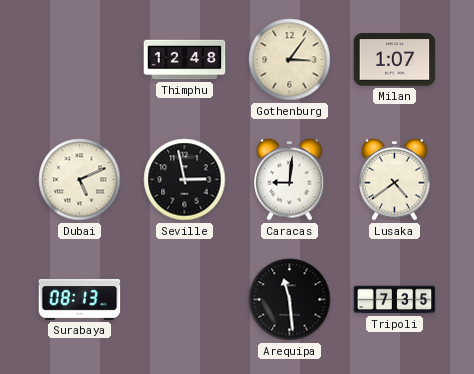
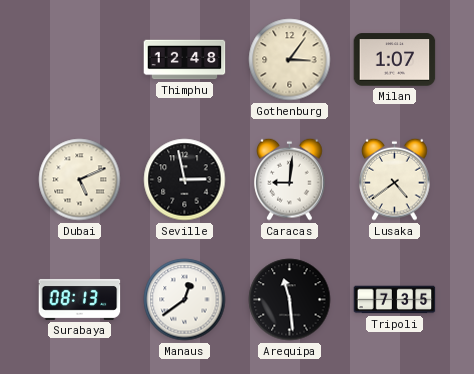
Manaus: none -> 12:39 (185, 300)
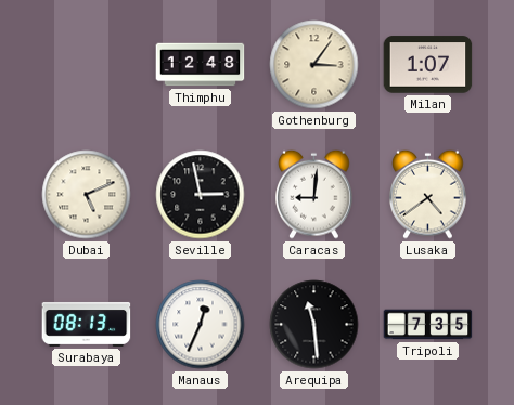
Manaus: 12:39 -> 12:34 (201, 325)
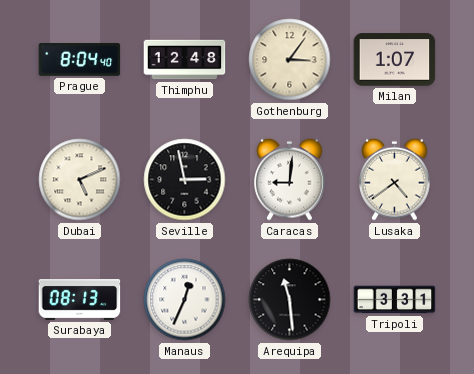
Prague: none -> 8:04 (80, 60)
Tripoli: 7:35 -> 3:31 (395, 300)
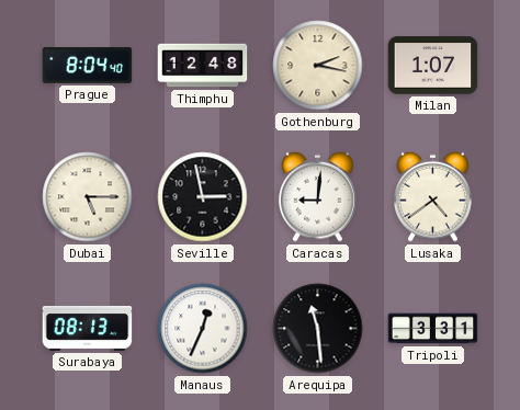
Gothenburg: 3:06 -> 2:17 (318, 66)
Dubai: 5:11 -> 5:15 (88, 197)
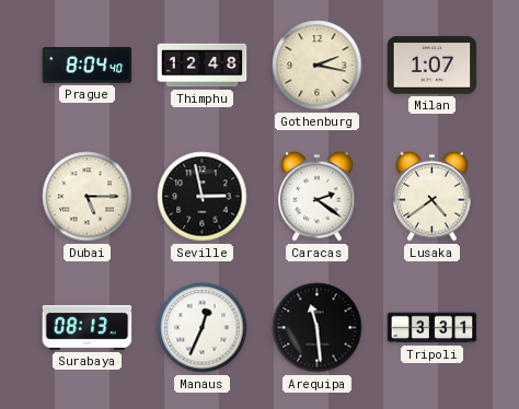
Caracas: 9:01 -> 2:21 (318, 196)
